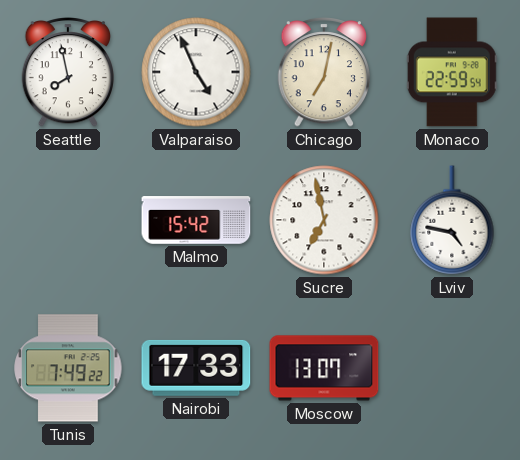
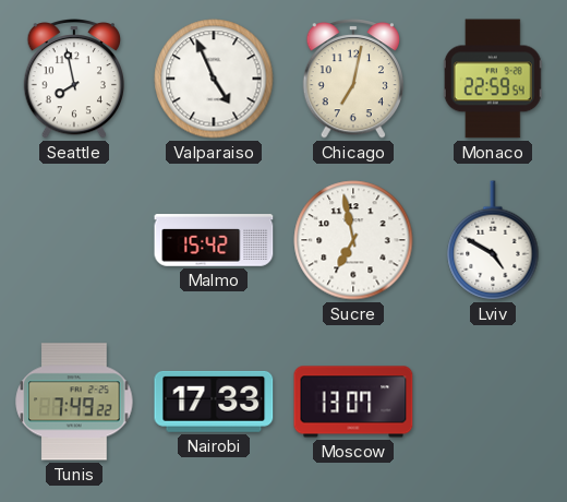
Lviv: 4:47 -> 4:50 (493, 240)
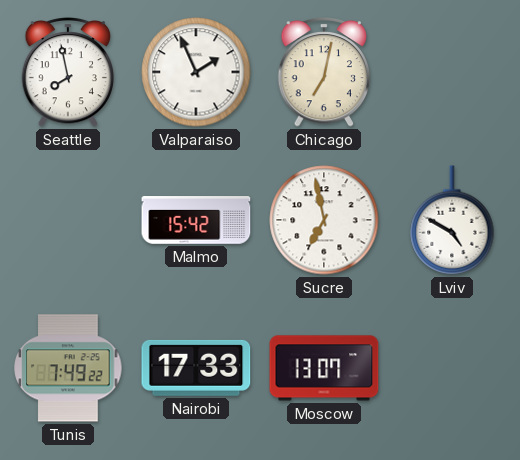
Valparaiso: 4:56 -> 1:56 (196, 72)
Monaco: 22:59 -> none (493, 79)
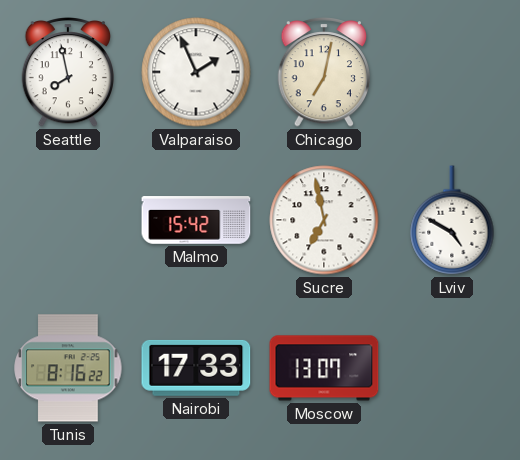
Tunis: 7:49 -> 8:16 (68, 368)
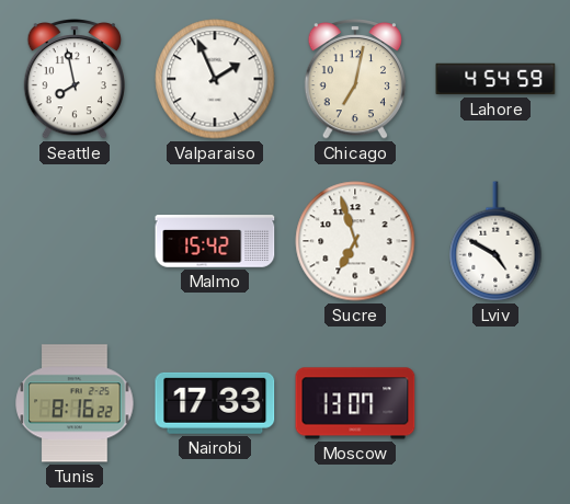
Lahore: none -> 4:54 (495, 79)
Sucre: 6:58 -> 6:57 (355, 241)
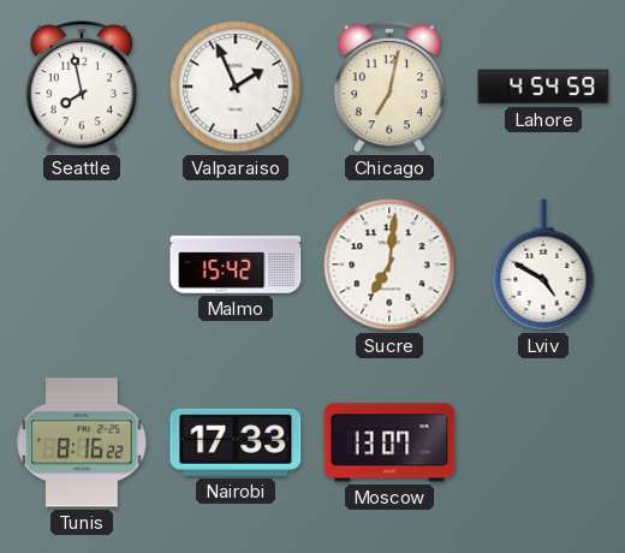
Sucre: 6:57 -> 7:01 (389, 264)
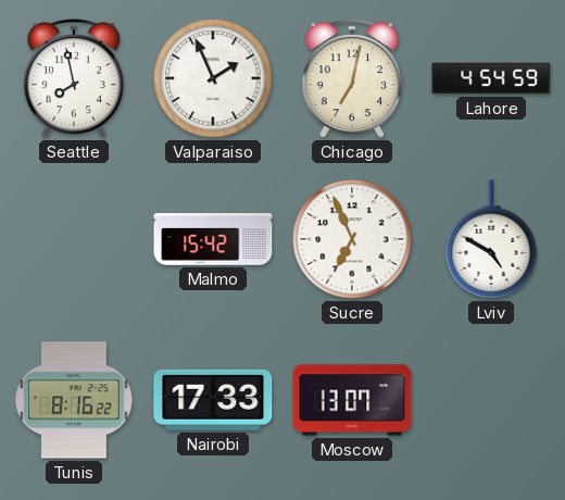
Sucre: 7:01 -> 6:56 (352, 239)
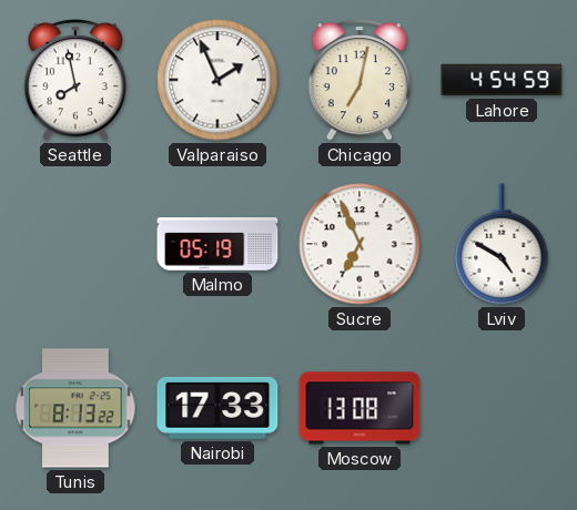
Malmo: 15:42 -> 05:19 (217, 244)
Tunis: 8:16 -> 8:13 (75, 408)
Moscow: 13:07 -> 13:08 (360, 408)
